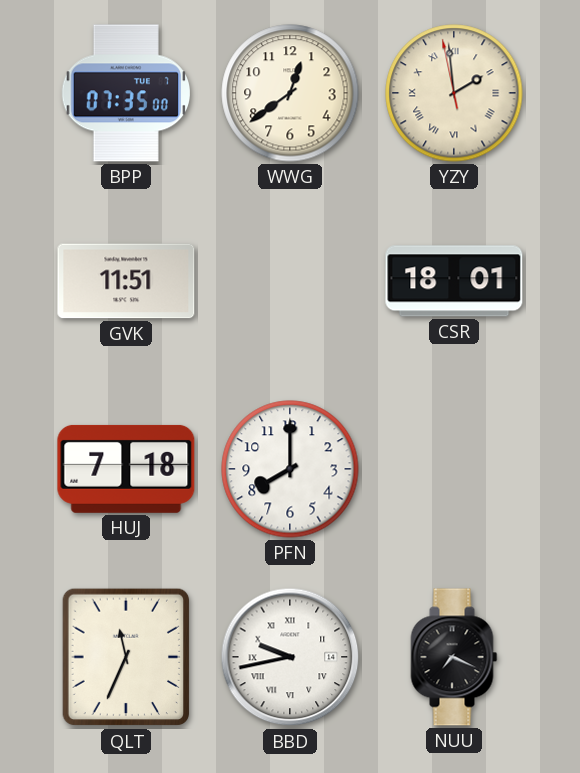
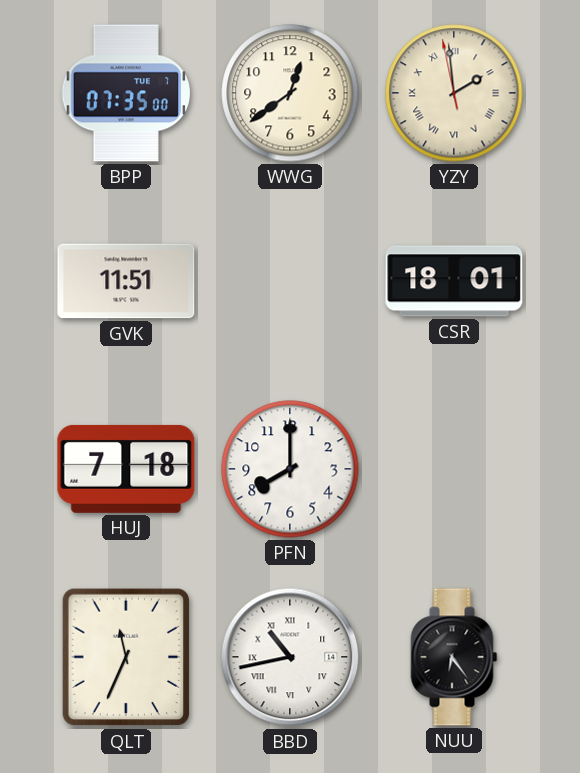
BBD: 9:43 -> 10:43 (290, 657)
NUU: 7:19 -> 6:24 (454, 657)
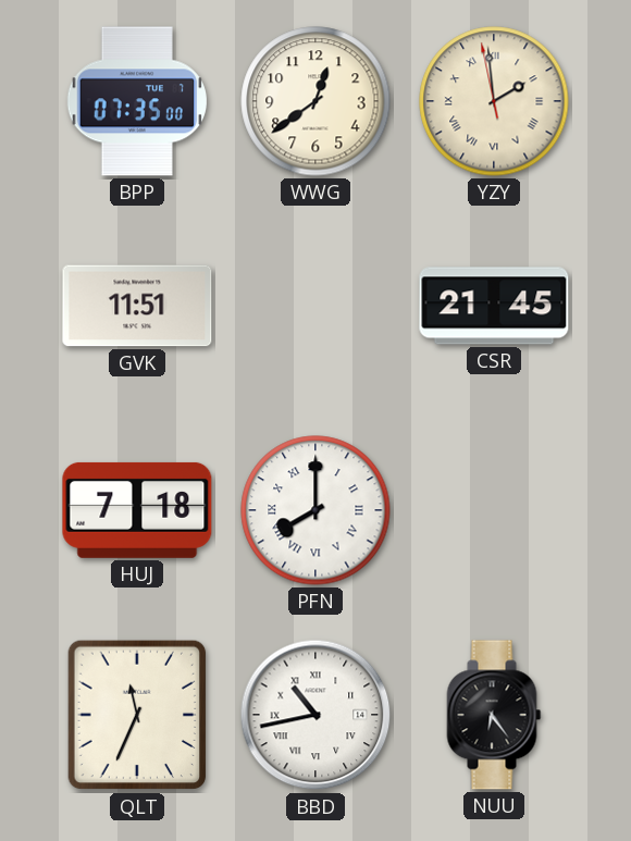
CSR: 18:01 -> 21:45 (494, 306)
PFN numerals: Arabic -> Roman (315, 510)
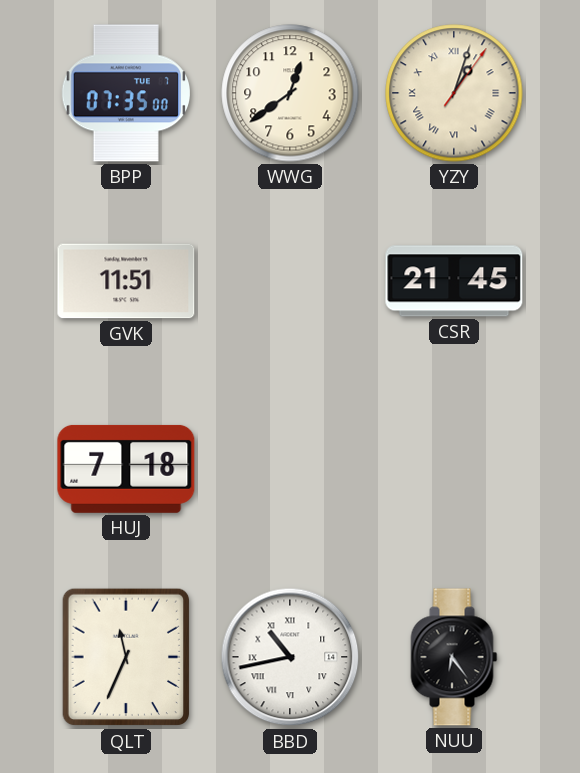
YZY: 1:58 -> 1:03 (454, 93)
PFN: 8:00 -> none (315, 510)
